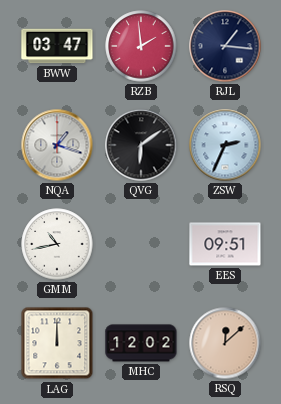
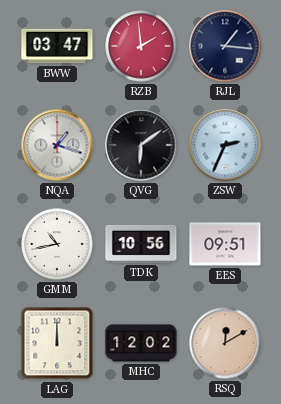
TDK: none -> 10:56 (141, 244)
RSQ: 12:08 -> 12:10 (225, 343)
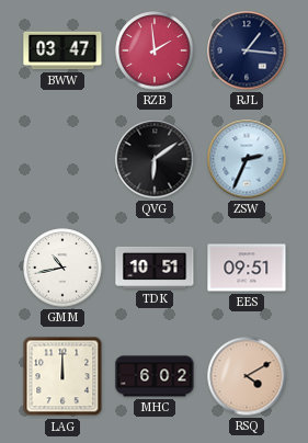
NQA: 1:18 -> none (57, 145)
TDK: 10:56 -> 10:51 (155, 268)
MHC: 12:02 -> 6:02 (155, 376)
RSQ: 12:10 -> 4:10 (247, 376)
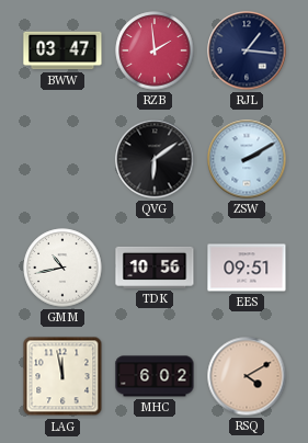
ZSW: 2:34 -> 2:10 (247, 159)
TDK: 10:51 -> 10:56 (155, 268)
LAG: 12:00 -> 11:58 (62, 376)
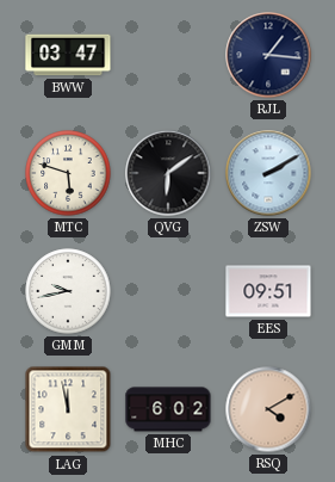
RZB: 1:59 -> none (155, 50)
MTC: none -> 5:48 (68, 173)
GMM: 10:43 -> 9:43 (68, 291)
TDK: 10:56 -> none (155, 268)
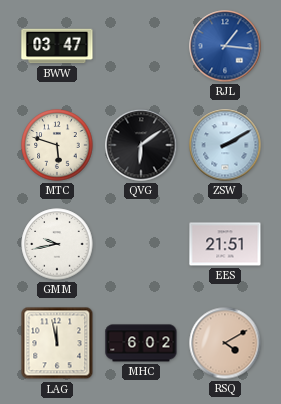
RJL dial: navy -> blue (225, 46)
EES: 09:51 -> 21:51 (225, 244)
